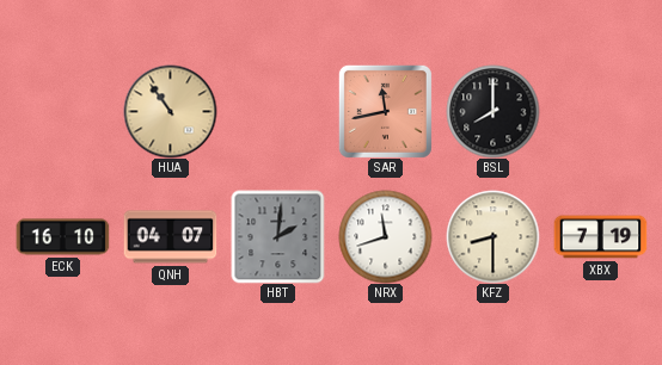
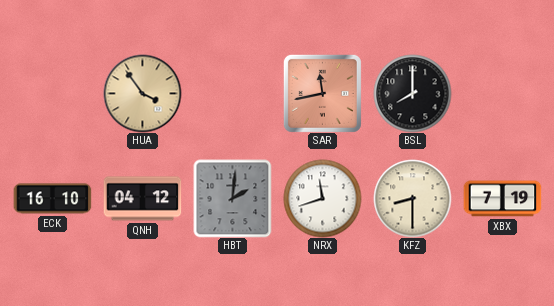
HUA: 10:54 -> 3:54 (142, 93)
QNH: 04:07 -> 04:12 (142, 199)
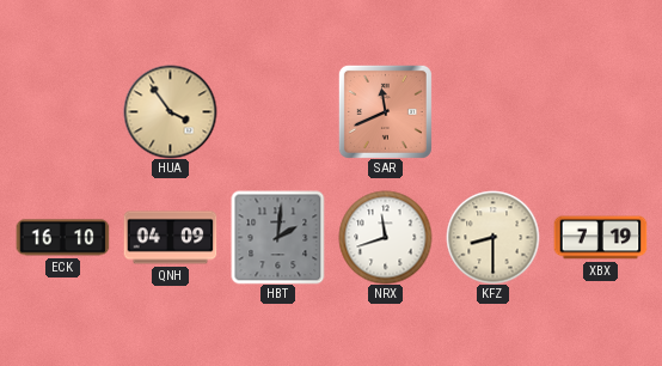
SAR: 11:43 -> 11:41 (385, 111)
BSL: 8:00 -> none (412, 93)
QNH: 04:12 -> 04:09 (170, 238)
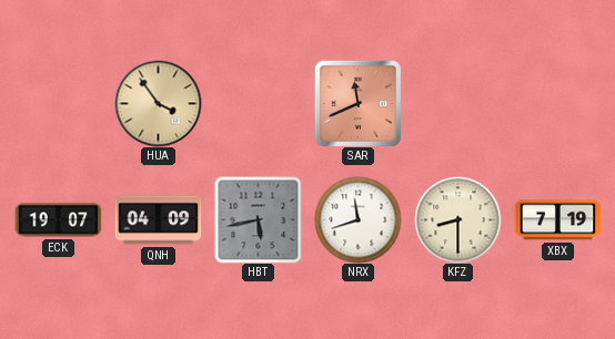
ECK: 16:10 -> 19:07 (58, 220)
HBT: 2:01 -> 5:43 (258, 219)
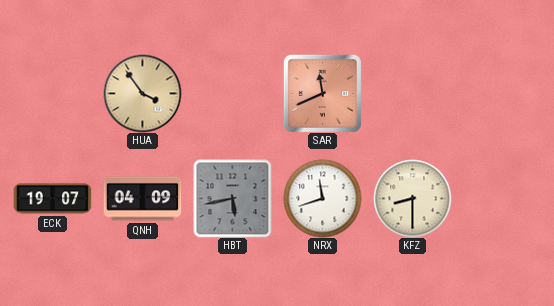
XBX: 7:19 -> none (557, 220)
